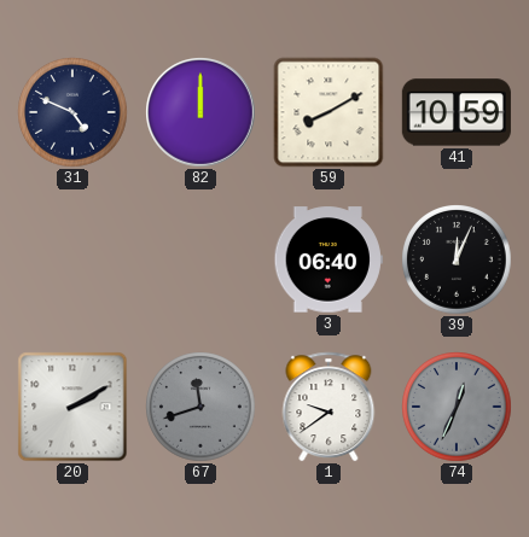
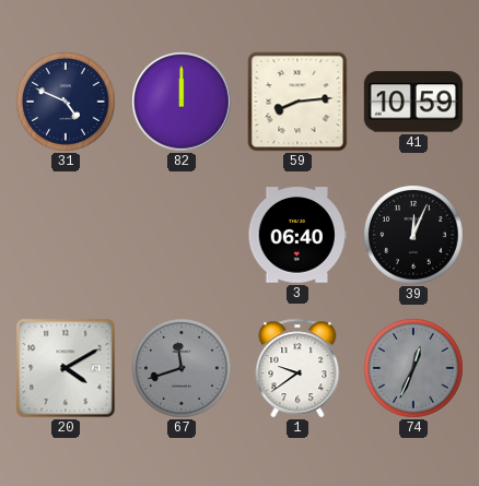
59: 8:10 -> 8:14 (297, 102)
20: 2:10 -> 4:10 (66, 368)
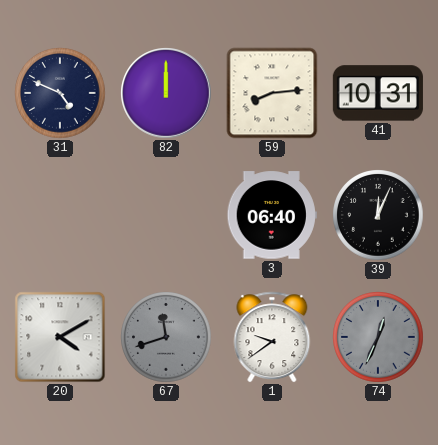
41: 10:59 -> 10:31 (378, 93)
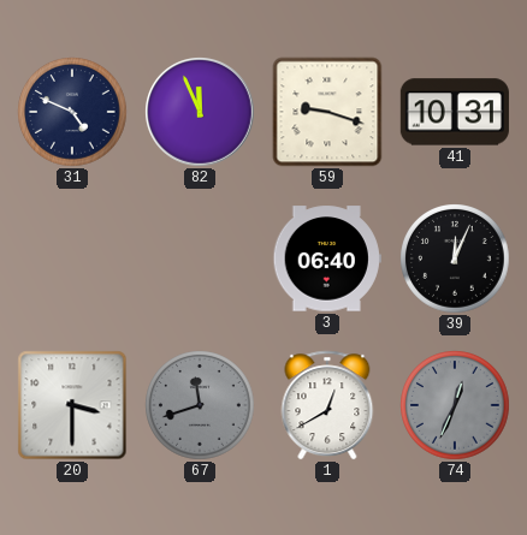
82: 12:00 -> 11:56 (201, 113)
59: 8:14 -> 9:18 (327, 112)
20: 4:10 -> 3:30 (72, 405)
1: 9:39 -> 12:40 (327, 405)
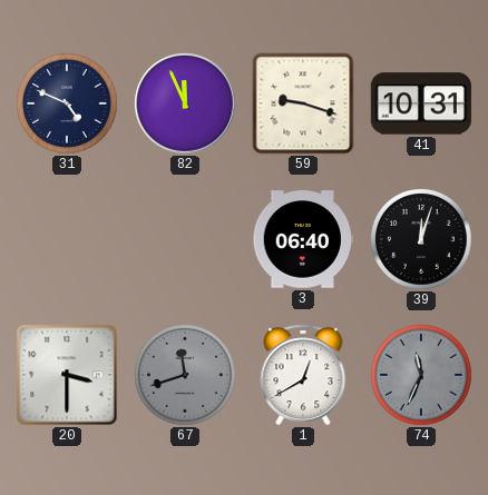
39: 12:04 -> 12:03 (421, 239)
74: 12:34 -> 11:34 (421, 375)
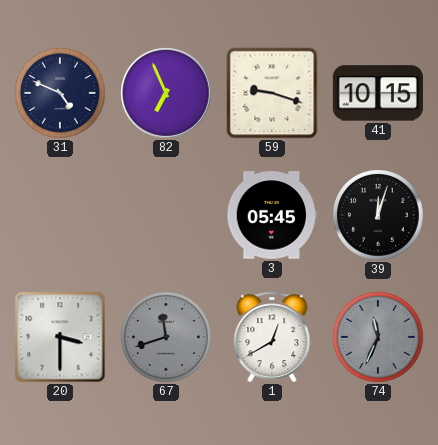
82: 11:56 -> 6:56 (167, 94)
41: 10:31 -> 10:15 (378, 93)
3: 06:40 -> 05:45 (272, 215)
